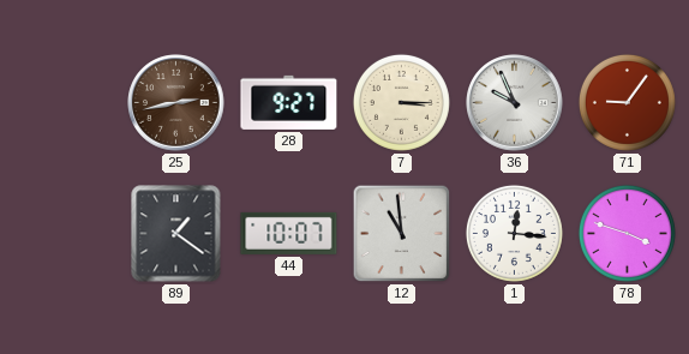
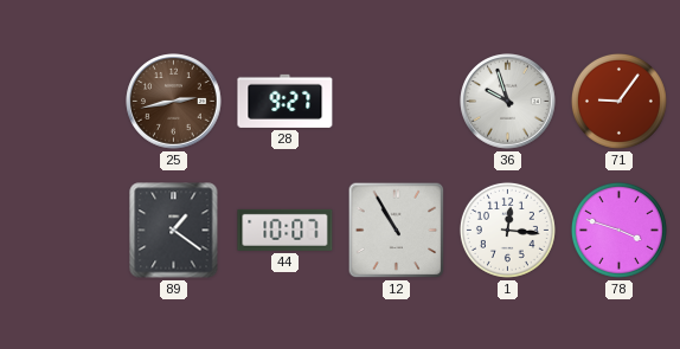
7: 3:15 -> none (401, 102)
36: 9:56 -> 9:57 (508, 102)
12: 10:59 -> 10:55 (397, 231)
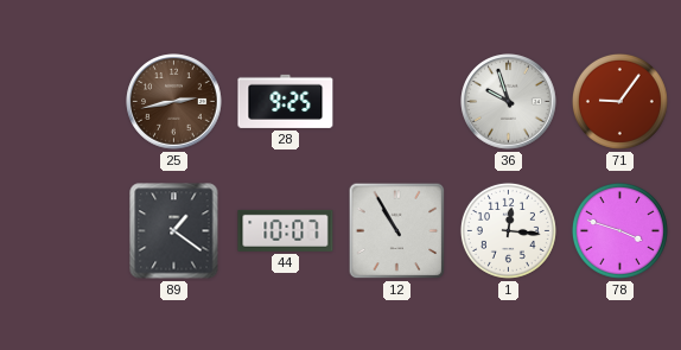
28: 9:27 -> 9:25 (286, 101)
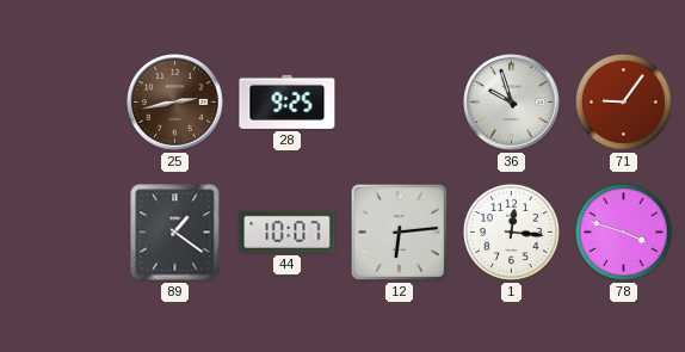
12: 10:55 -> 6:14 (400, 233)
